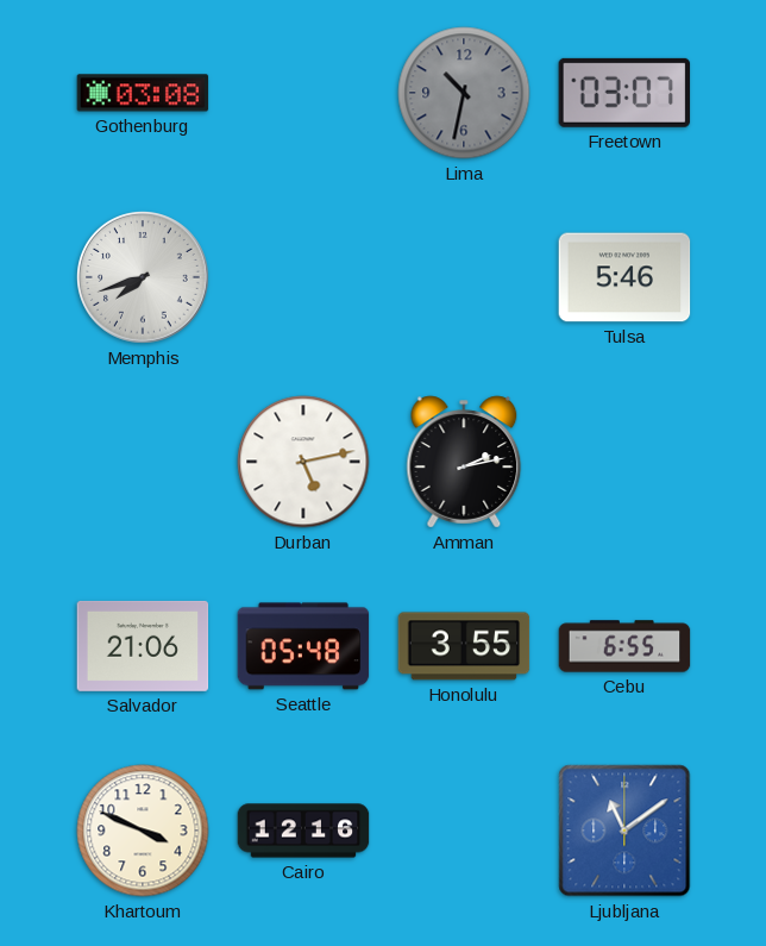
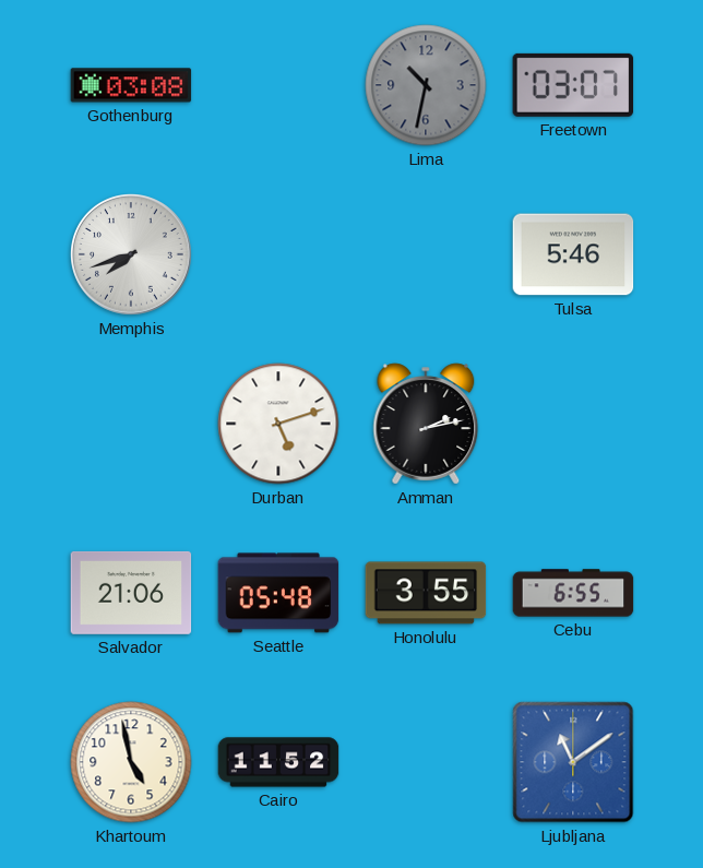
Durban: 5:13 -> 5:12 (278, 424)
Khartoum: 3:49 -> 4:58 (131, 762)
Cairo: 12:16 -> 11:52 (278, 762)
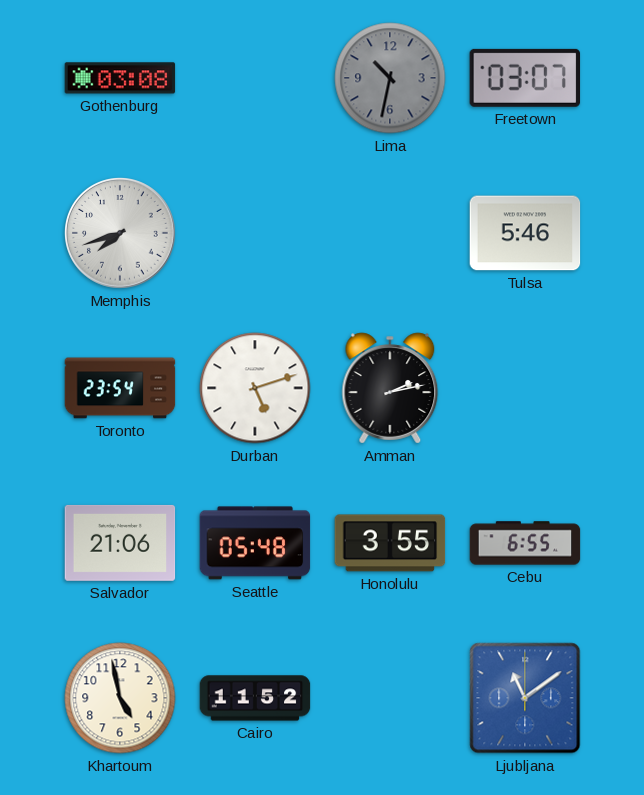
Toronto: none -> 23:54 (120, 388)
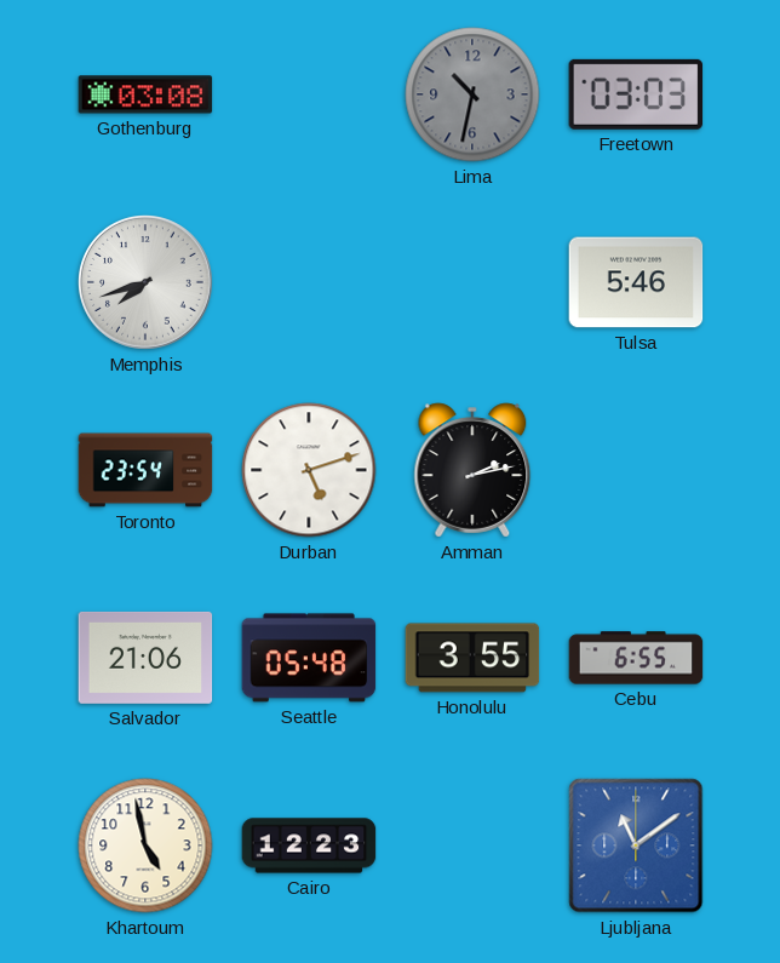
Freetown: 03:07 -> 03:03 (636, 94)
Cairo: 11:52 -> 12:23 (309, 846)
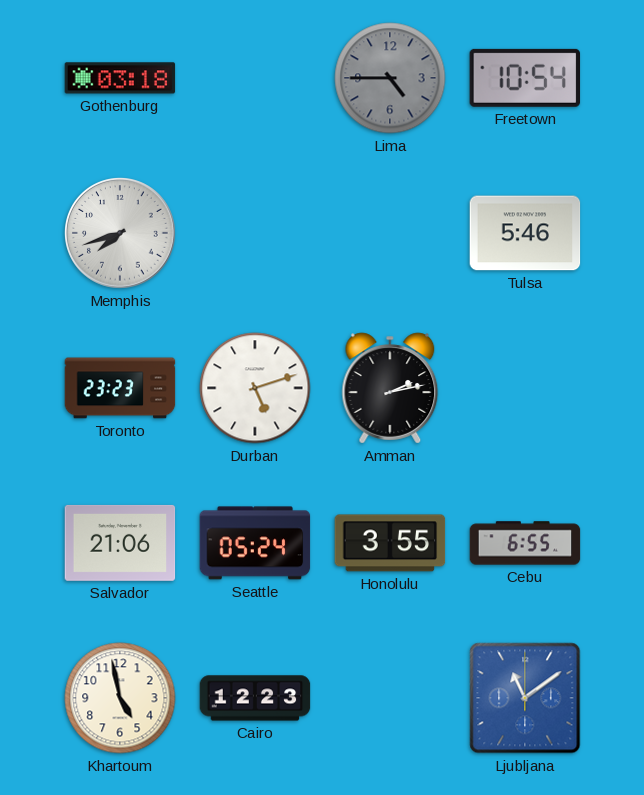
Gothenburg: 03:08 -> 03:18 (120, 78)
Lima: 10:32 -> 4:45 (390, 78)
Freetown: 03:03 -> 10:54 (525, 78)
Toronto: 23:54 -> 23:23 (120, 388)
Seattle: 05:48 -> 05:24 (255, 543)
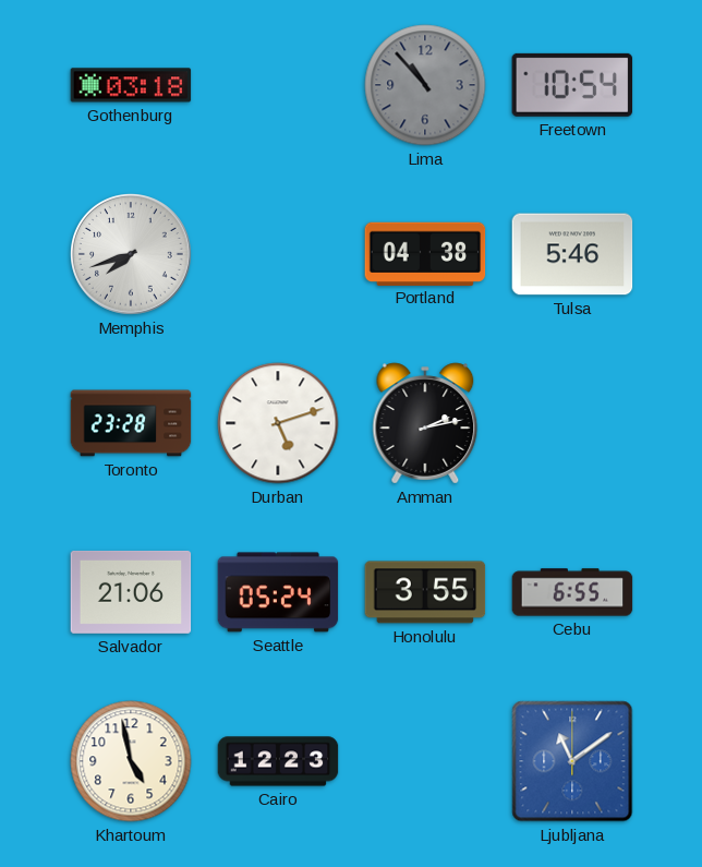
Lima: 4:45 -> 10:53 (425, 85)
Portland: none -> 04:38 (425, 253)
Toronto: 23:23 -> 23:28 (131, 423)
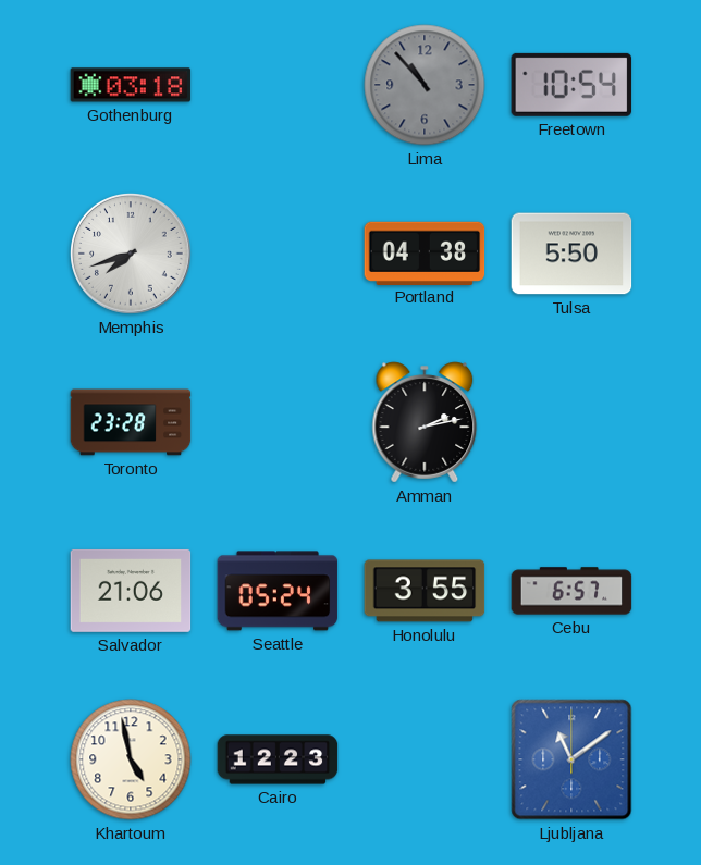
Tulsa: 5:46 -> 5:50 (571, 254)
Durban: 5:12 -> none (278, 423)
Cebu: 6:55 -> 6:57 (571, 591)
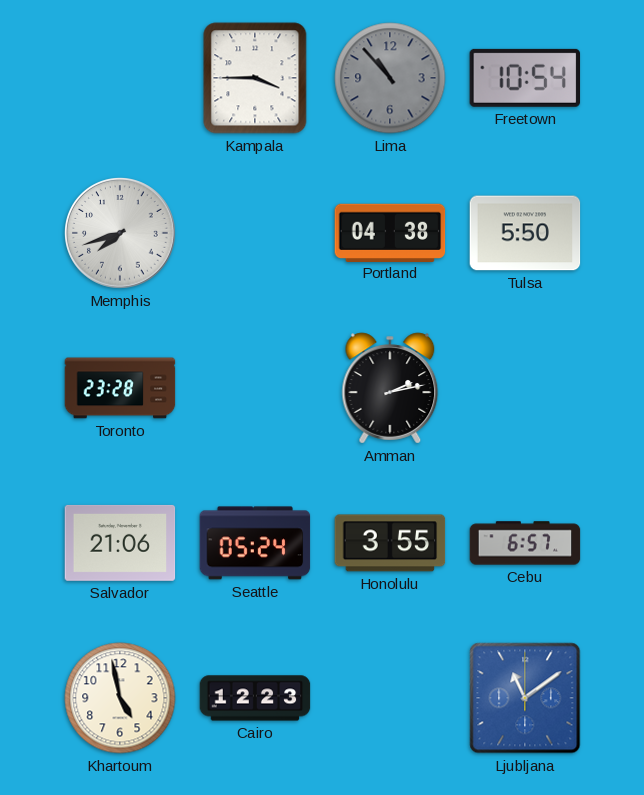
Gothenburg: 03:18 -> none (131, 85)
Kampala: none -> 3:45 (255, 78)
